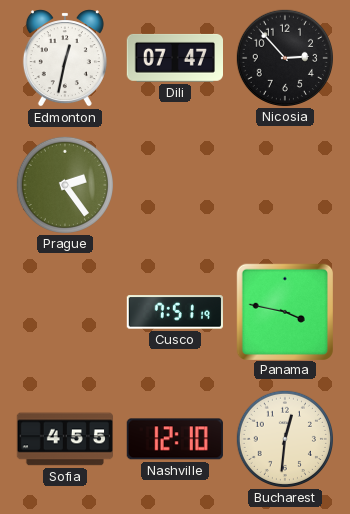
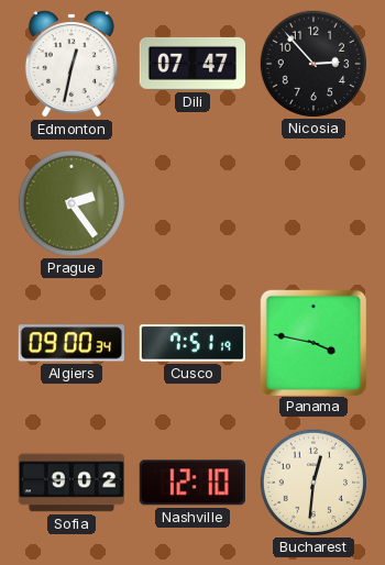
Algiers: none -> 09:00 (71, 343)
Sofia: 4:55 -> 9:02 (70, 483)
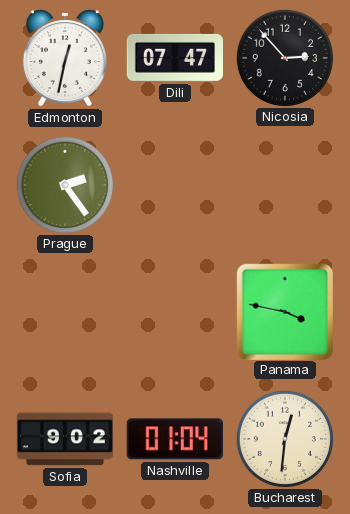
Algiers: 09:00 -> none (71, 343)
Cusco: 7:51 -> none (193, 343)
Nashville: 12:10 -> 01:04 (175, 439)
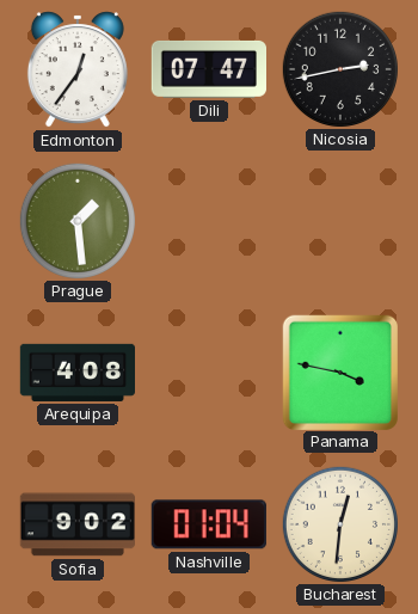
Edmonton: 12:32 -> 12:36 (78, 69)
Nicosia: 2:53 -> 2:43 (339, 68)
Prague: 2:24 -> 1:29 (76, 220)
Arequipa: none -> 4:08 (76, 373)
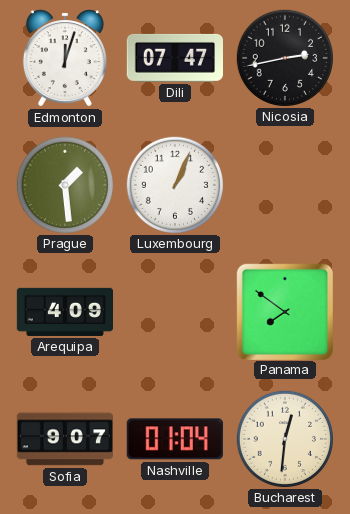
Edmonton: 12:36 -> 12:03 (65, 58)
Luxembourg: none -> 1:04 (174, 184)
Arequipa: 4:08 -> 4:09 (64, 312)
Panama: 3:47 -> 7:51 (284, 311)
Sofia: 9:02 -> 9:07 (64, 439)
